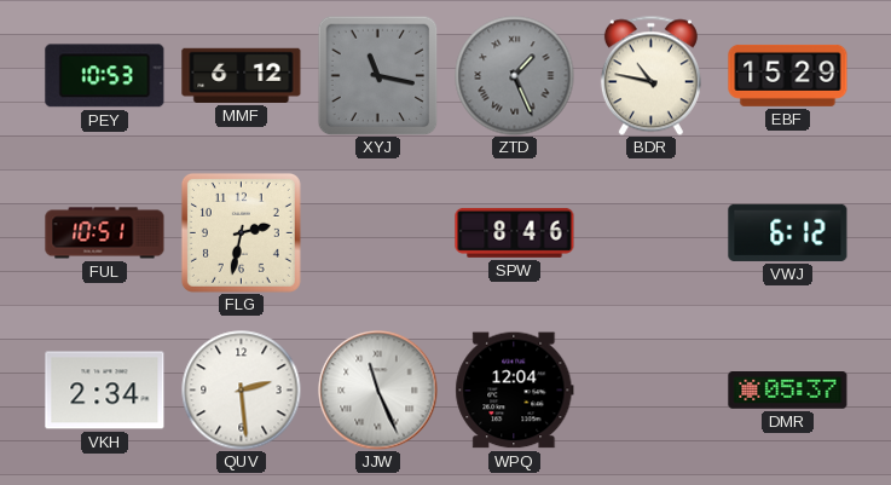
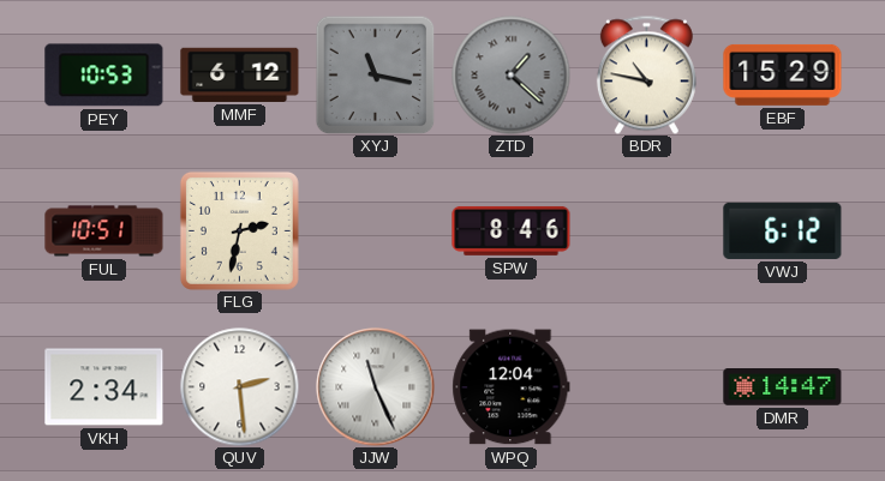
ZTD: 1:26 -> 1:22 (512, 76)
DMR: 05:37 -> 14:47 (783, 387)
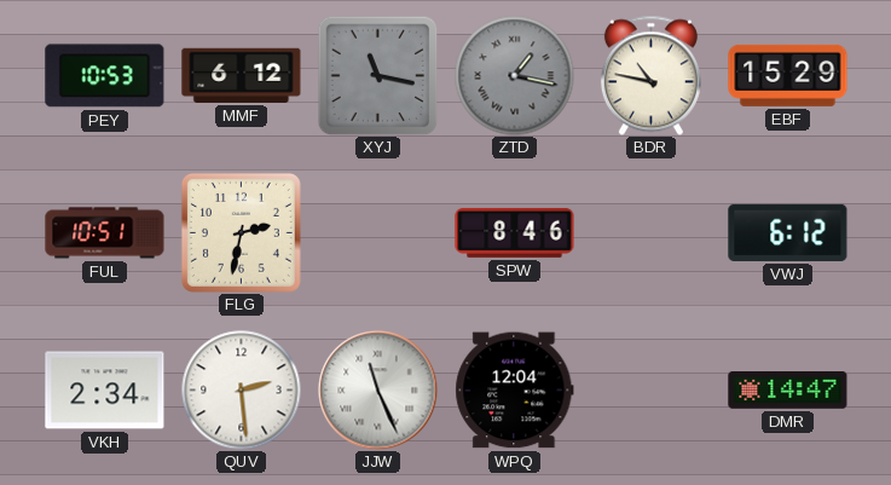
ZTD: 1:22 -> 1:17 (515, 76)
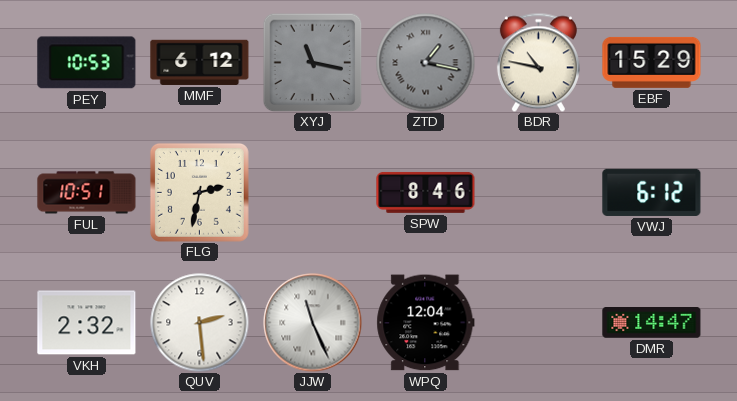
VKH: 2:34 -> 2:32 (87, 323)
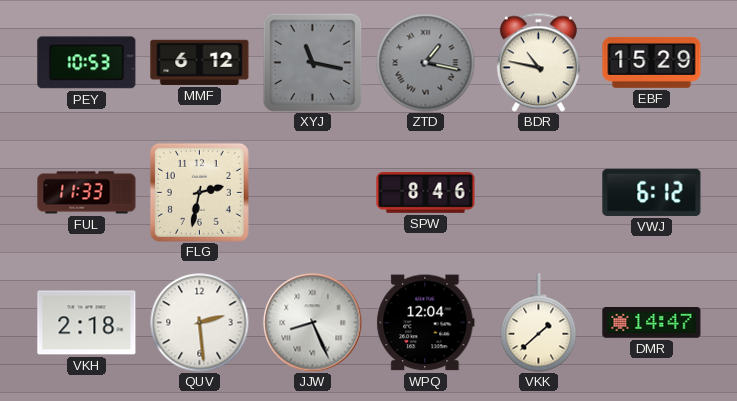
FUL: 10:51 -> 11:33 (87, 193)
VKH: 2:32 -> 2:18 (87, 323)
JJW: 11:26 -> 8:26 (313, 323)
VKK: none -> 1:38 (539, 323)
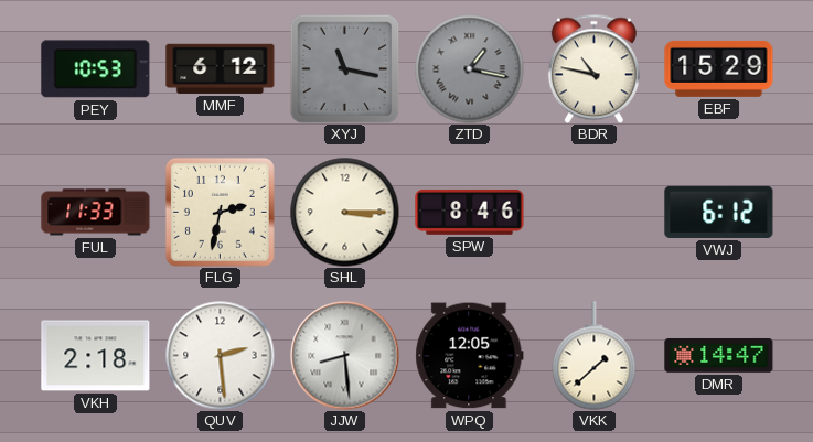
SHL: none -> 3:15 (345, 213)
JJW: 8:26 -> 8:29 (345, 356)
WPQ: 12:04 -> 12:05 (470, 356)
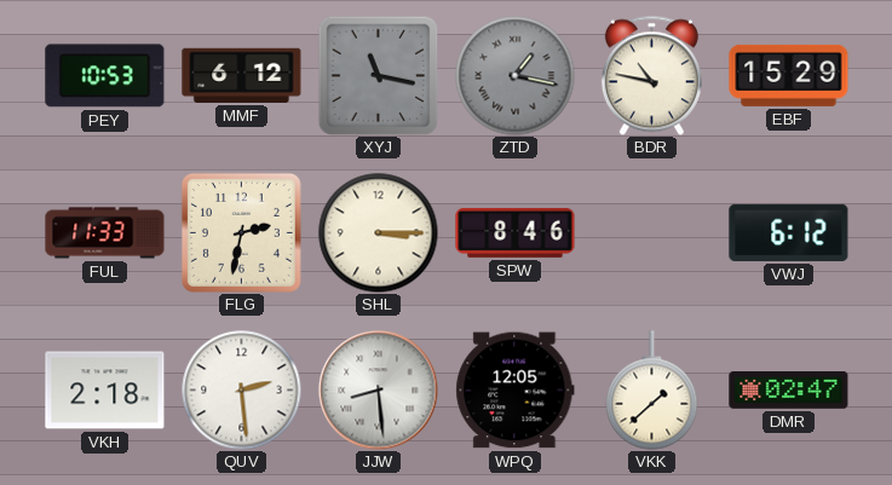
DMR: 14:47 -> 02:47 (789, 391)
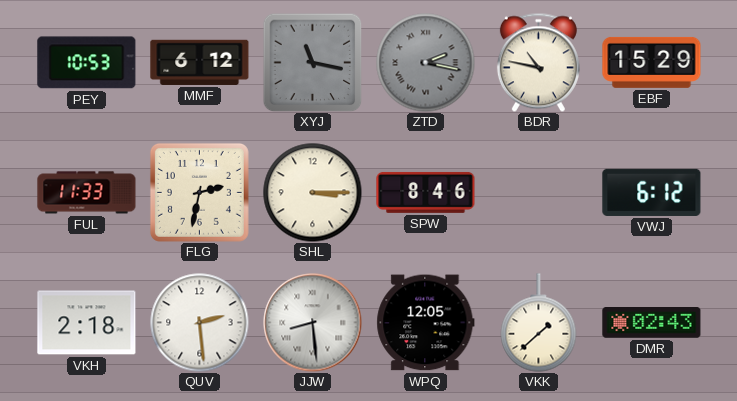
ZTD: 1:17 -> 2:17 (426, 63)
DMR: 02:47 -> 02:43 (652, 323)
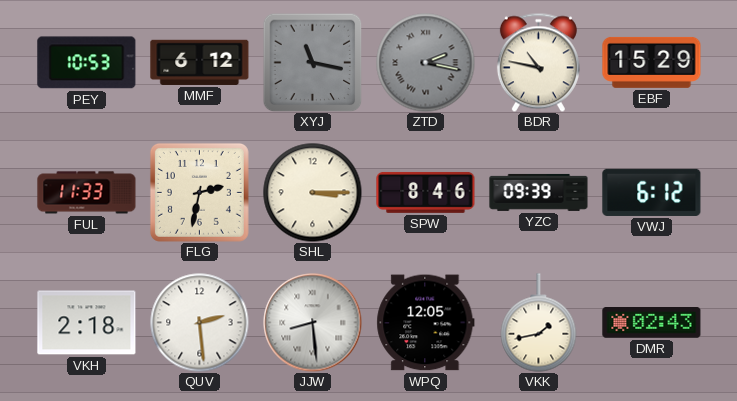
YZC: none -> 09:39 (539, 192)
VKK: 1:38 -> 1:43 (539, 323)
